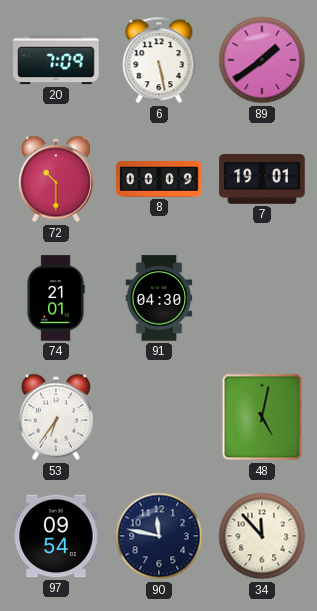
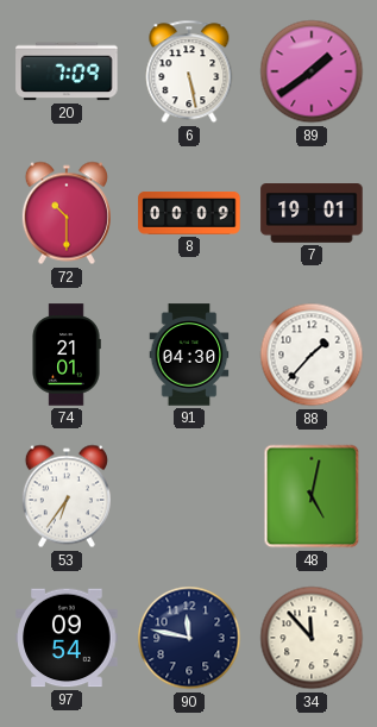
88: none -> 1:37 (312, 355)
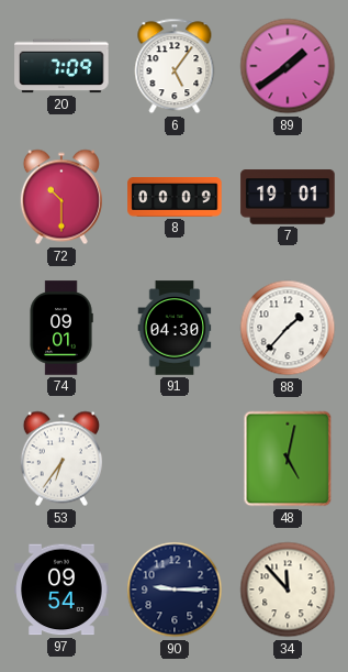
6: 5:28 -> 5:06 (175, 66)
74: 21:01 -> 09:01 (61, 328)
90: 11:47 -> 9:15 (175, 590)
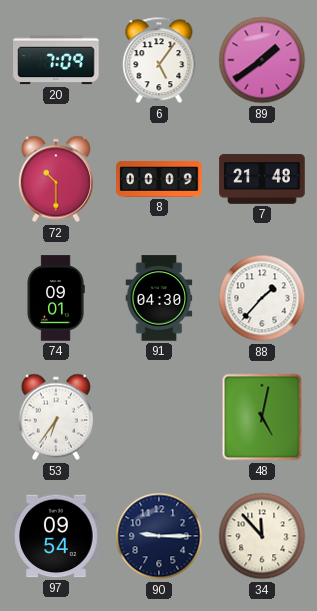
7: 19:01 -> 21:48 (262, 179)
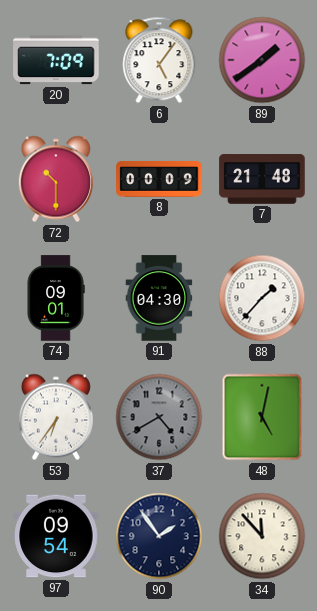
37: none -> 4:40 (159, 417)
90: 9:15 -> 1:54 (159, 536)
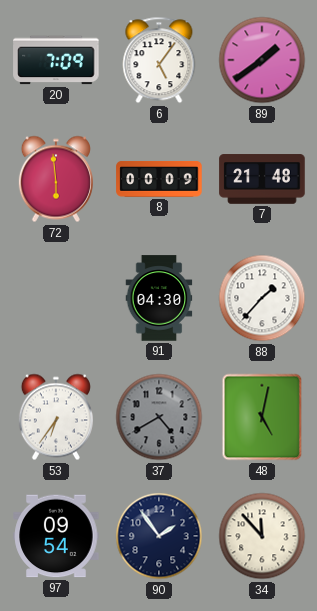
72: 10:30 -> 5:59 (56, 179)
74: 09:01 -> none (56, 298)
